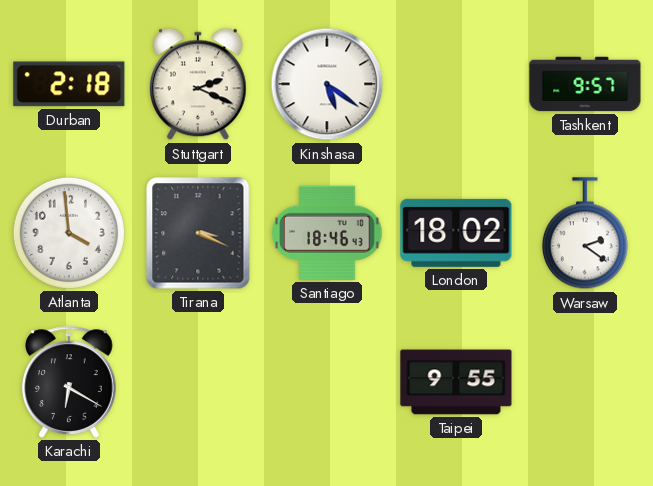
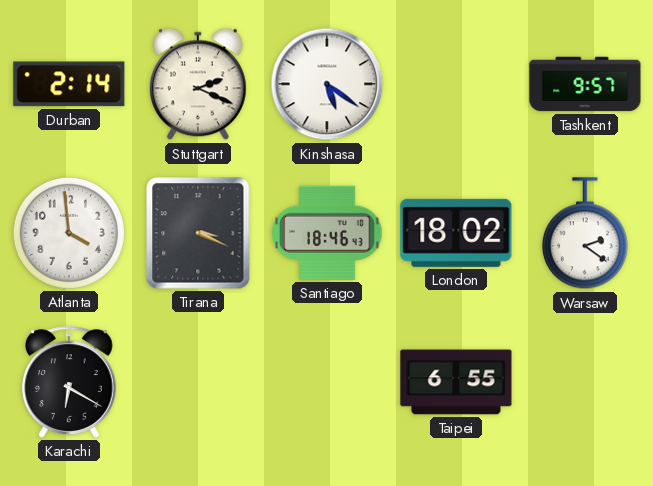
Durban: 2:18 -> 2:14 (69, 84)
Taipei: 9:55 -> 6:55 (456, 382)
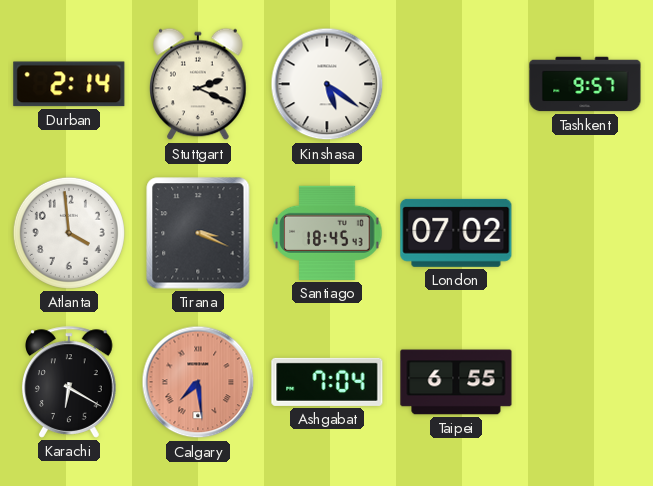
Santiago: 18:46 -> 18:45 (327, 233)
London: 18:02 -> 07:02 (456, 233)
Warsaw: 2:21 -> none (585, 234)
Calgary: none -> 7:29 (198, 382)
Ashgabat: none -> 7:04 (327, 382)
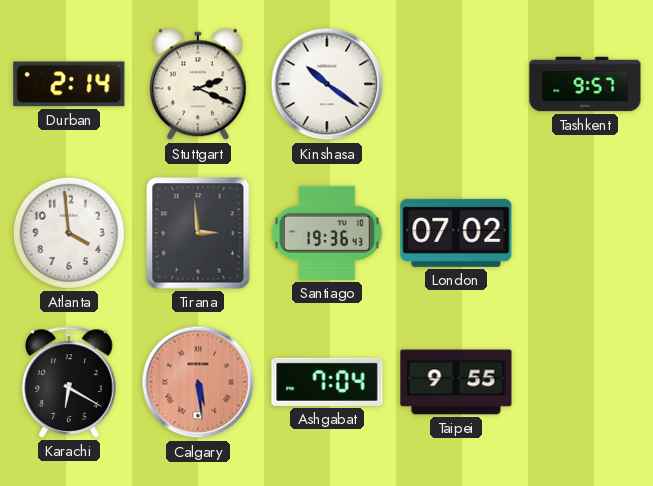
Kinshasa: 5:21 -> 10:21 (327, 84)
Tirana: 3:19 -> 2:59 (198, 233)
Santiago: 18:45 -> 19:36 (327, 233)
Calgary: 7:29 -> 5:29 (198, 382)
Taipei: 6:55 -> 9:55 (456, 382)
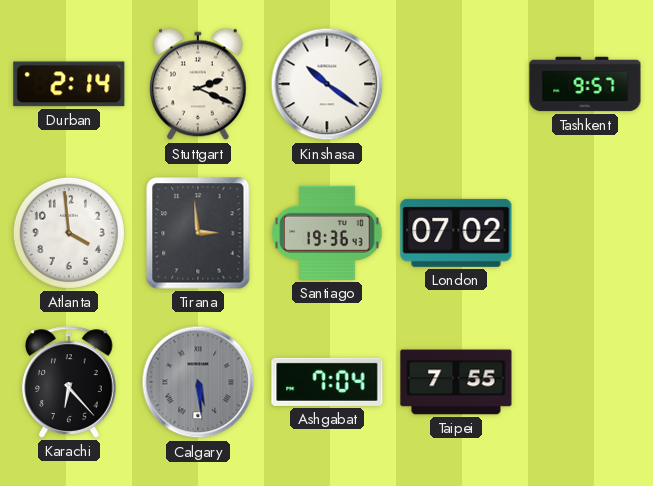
Karachi: 6:20 -> 6:23 (70, 382)
Calgary dial: salmon -> grey (198, 382)
Taipei: 9:55 -> 7:55 (456, 382)
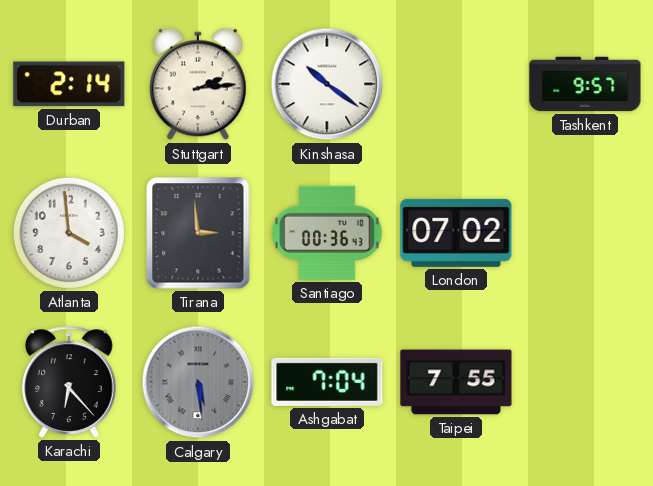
Stuttgart: 2:19 -> 2:14 (198, 84)
Santiago: 19:36 -> 00:36 (327, 233)
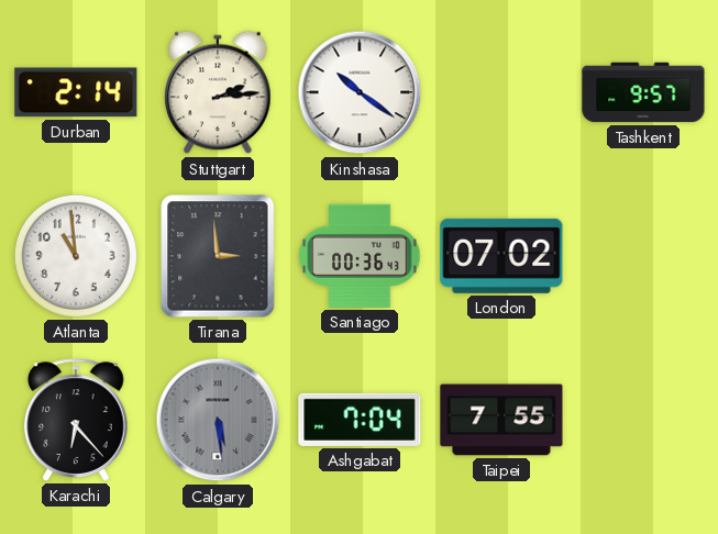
Atlanta: 3:59 -> 10:59 (76, 256)
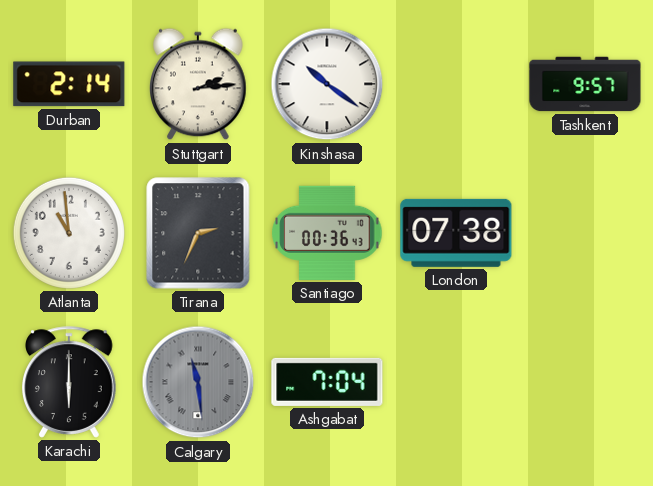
Tirana: 2:59 -> 2:34 (198, 233)
London: 07:02 -> 07:38 (456, 233)
Karachi: 6:23 -> 6:00 (70, 382)
Calgary: 5:29 -> 11:29 (198, 382)
Taipei: 7:55 -> none (501, 420)
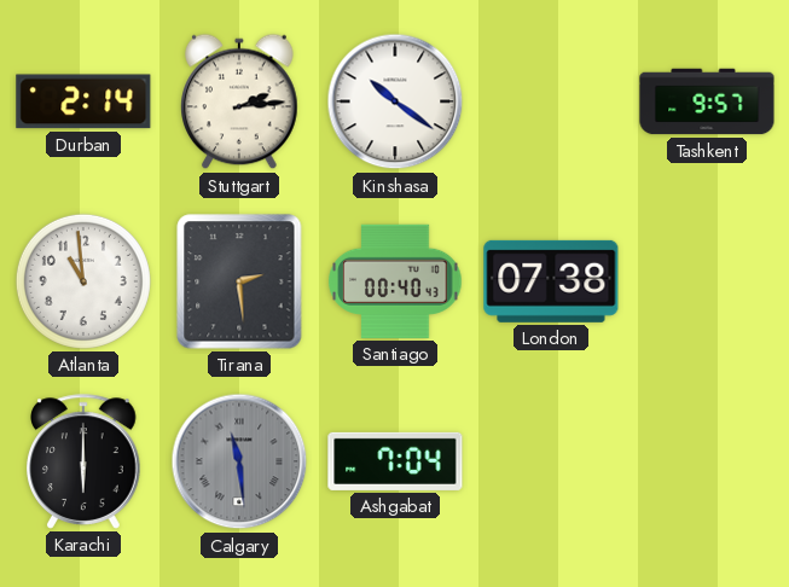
Tirana: 2:34 -> 2:29 (239, 281)
Santiago: 00:36 -> 00:40 (395, 281)
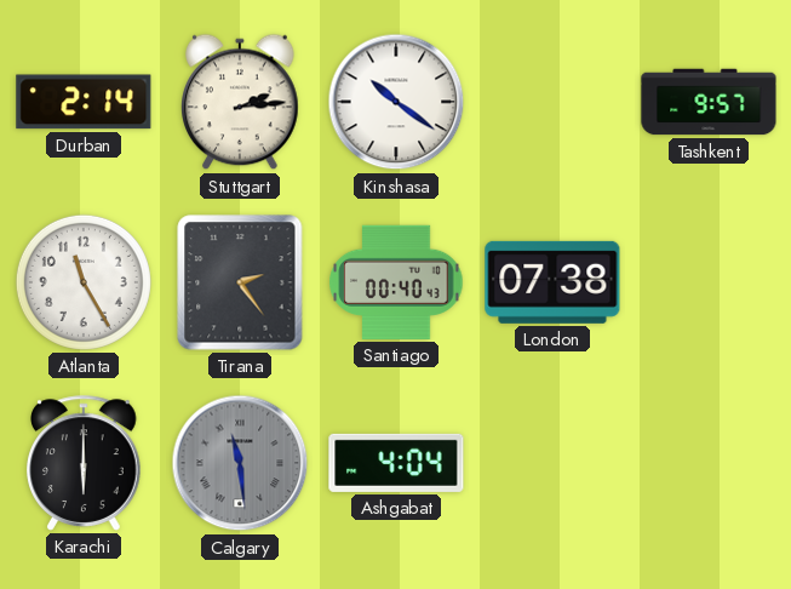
Atlanta: 10:59 -> 11:25 (84, 282)
Tirana: 2:29 -> 2:24 (240, 282)
Ashgabat: 7:04 -> 4:04 (396, 463)
